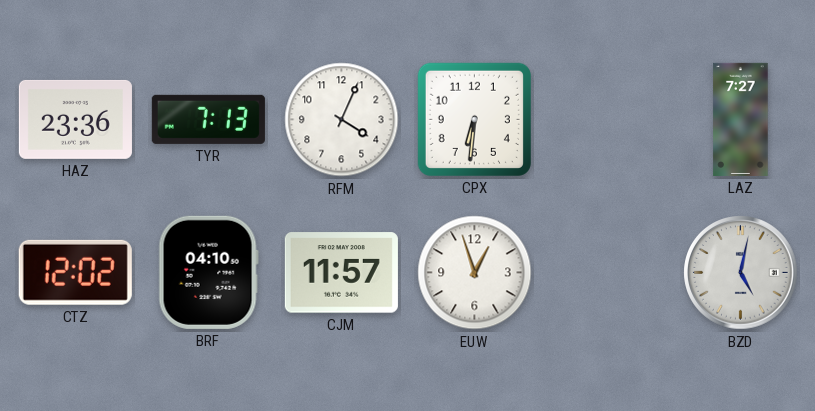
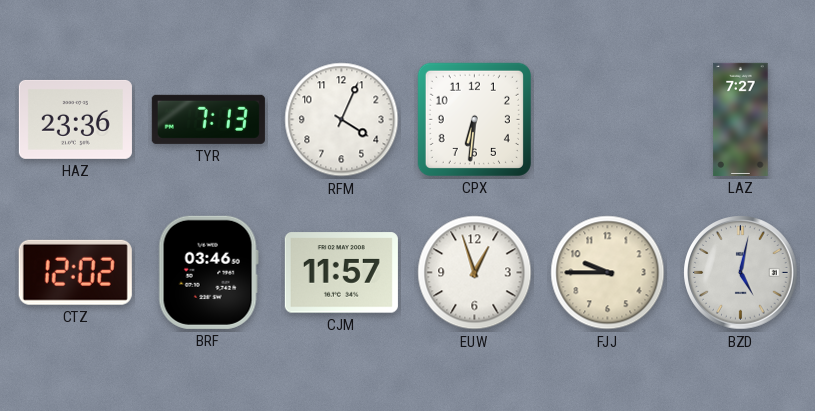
BRF: 04:10 -> 03:46 (208, 272)
FJJ: none -> 9:45 (608, 273)
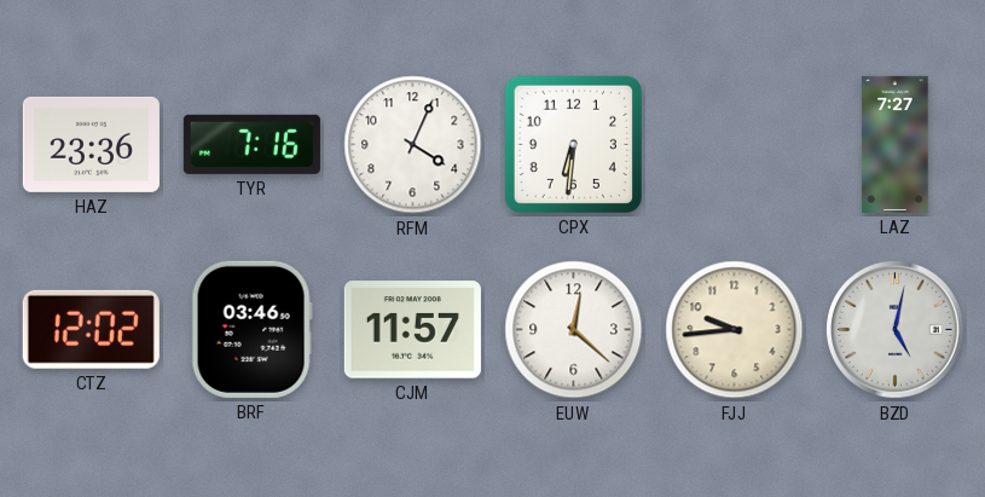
TYR: 7:13 -> 7:16 (251, 144)
EUW: 12:57 -> 12:22 (574, 330)
FJJ: 9:45 -> 9:44 (735, 330)
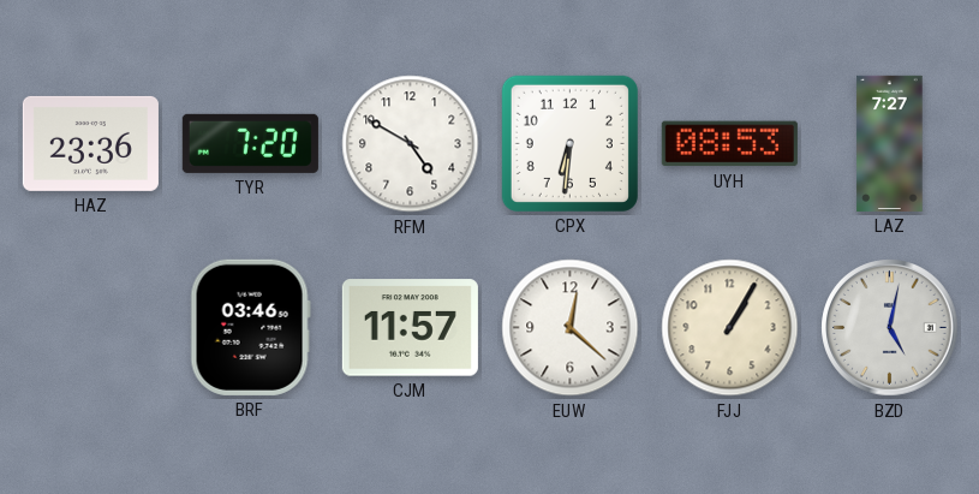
TYR: 7:16 -> 7:20 (250, 143)
RFM: 4:04 -> 4:50 (411, 144)
UYH: none -> 08:53 (729, 144)
CTZ: 12:02 -> none (91, 329)
FJJ: 9:44 -> 1:05 (730, 328)
